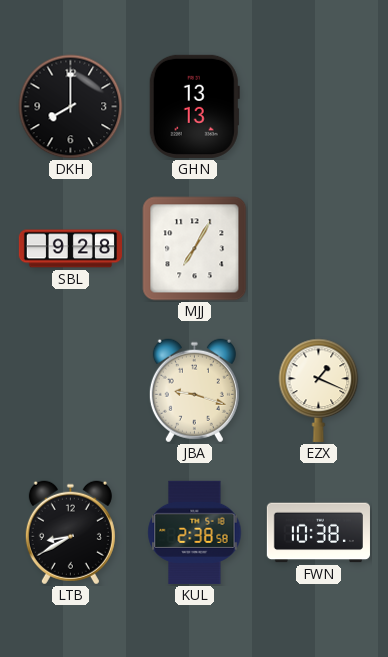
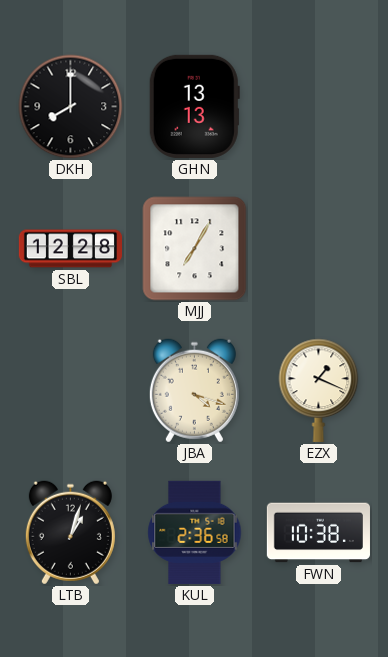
SBL: 9:28 -> 12:28 (70, 249)
JBA: 9:18 -> 4:18 (194, 391)
LTB: 8:40 -> 1:03 (70, 533)
KUL: 2:38 -> 2:36 (195, 532)
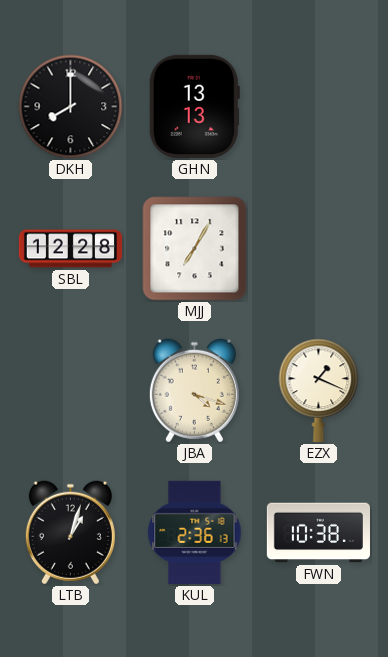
KUL: 2:36:58 -> 2:36:13 (195, 532)
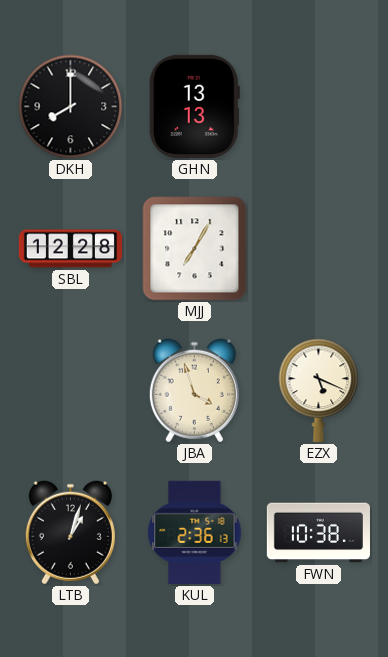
JBA: 4:18 -> 3:57 (194, 391)
EZX: 1:19 -> 5:19 (319, 390)
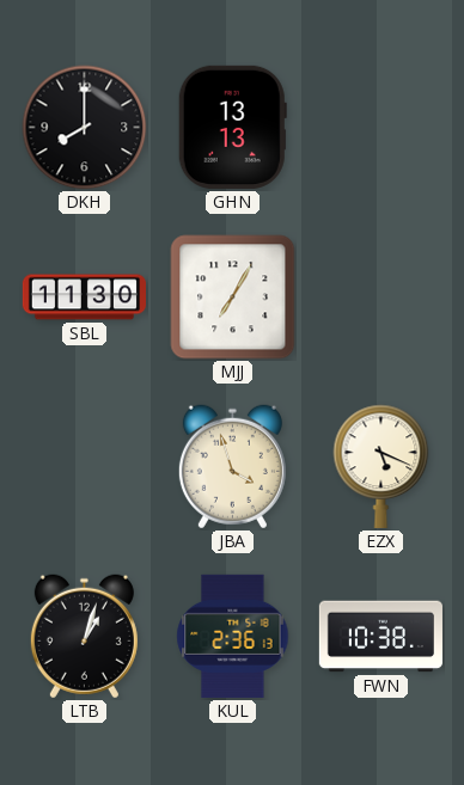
SBL: 12:28 -> 11:30 (84, 298)
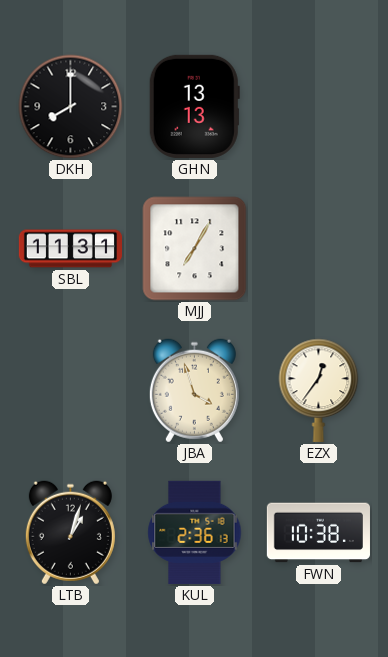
SBL: 11:30 -> 11:31 (70, 249)
EZX: 5:19 -> 12:36 (319, 390)
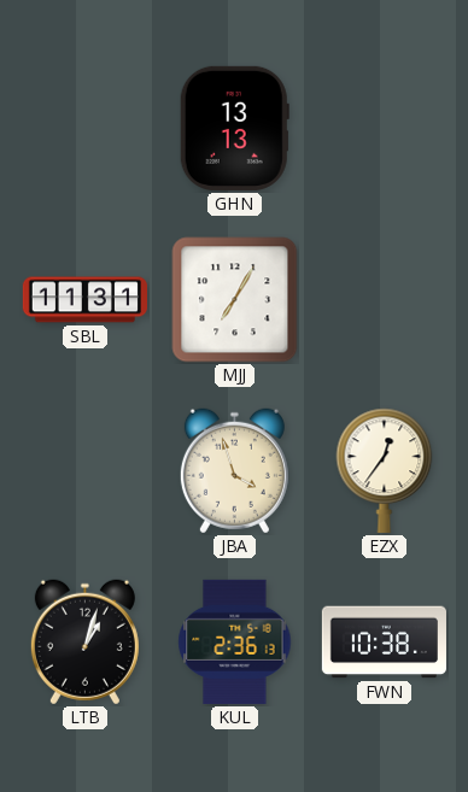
DKH: 8:00 -> none (71, 107)
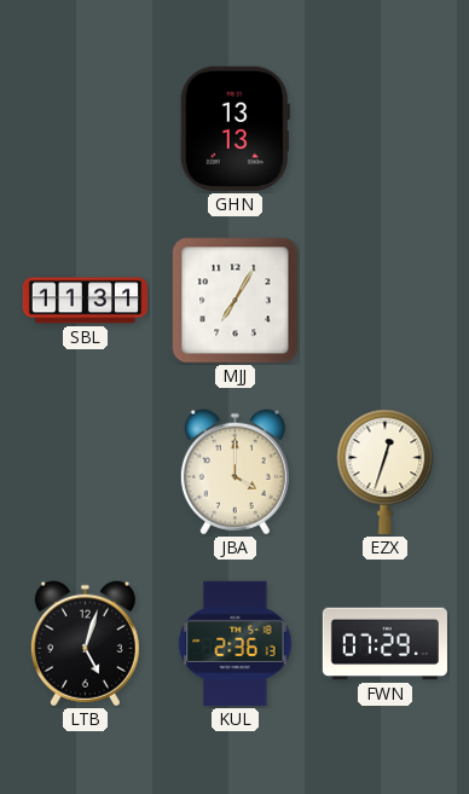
JBA: 3:57 -> 4:00 (234, 473)
EZX: 12:36 -> 12:33 (386, 471)
LTB: 1:03 -> 5:03 (85, 644)
FWN: 10:38 -> 07:29 (384, 644)
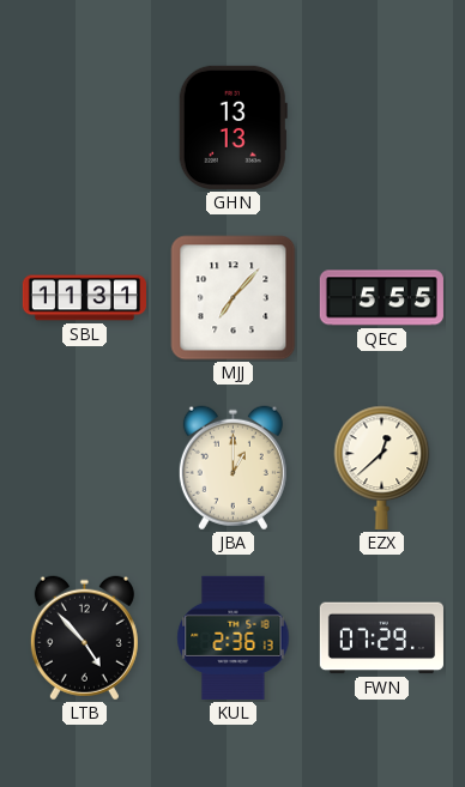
MJJ: 7:05 -> 7:07 (234, 298)
QEC: none -> 5:55 (381, 298)
JBA: 4:00 -> 1:00 (232, 468)
EZX: 12:33 -> 12:38 (382, 467)
LTB: 5:03 -> 4:53 (84, 638)
